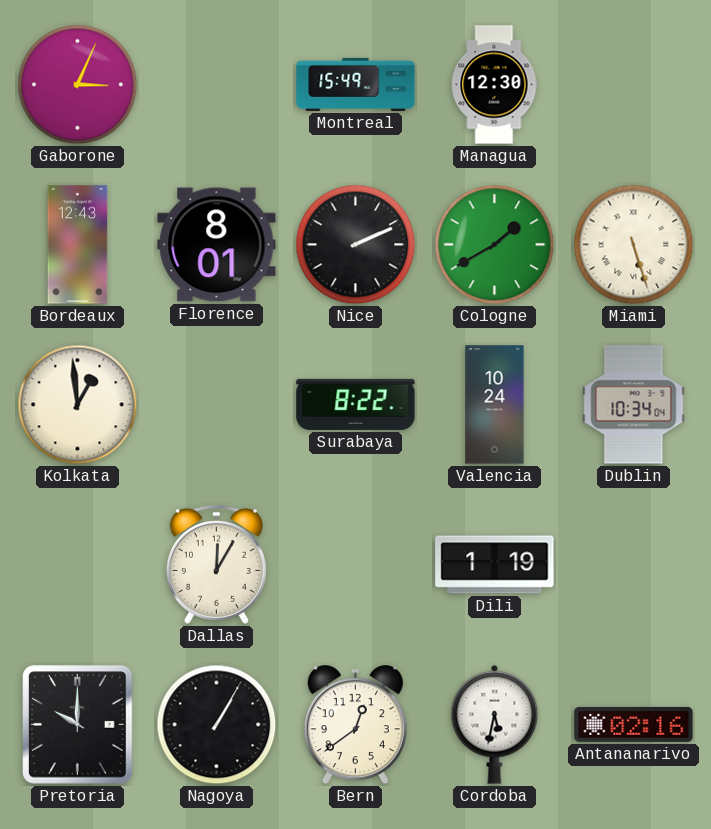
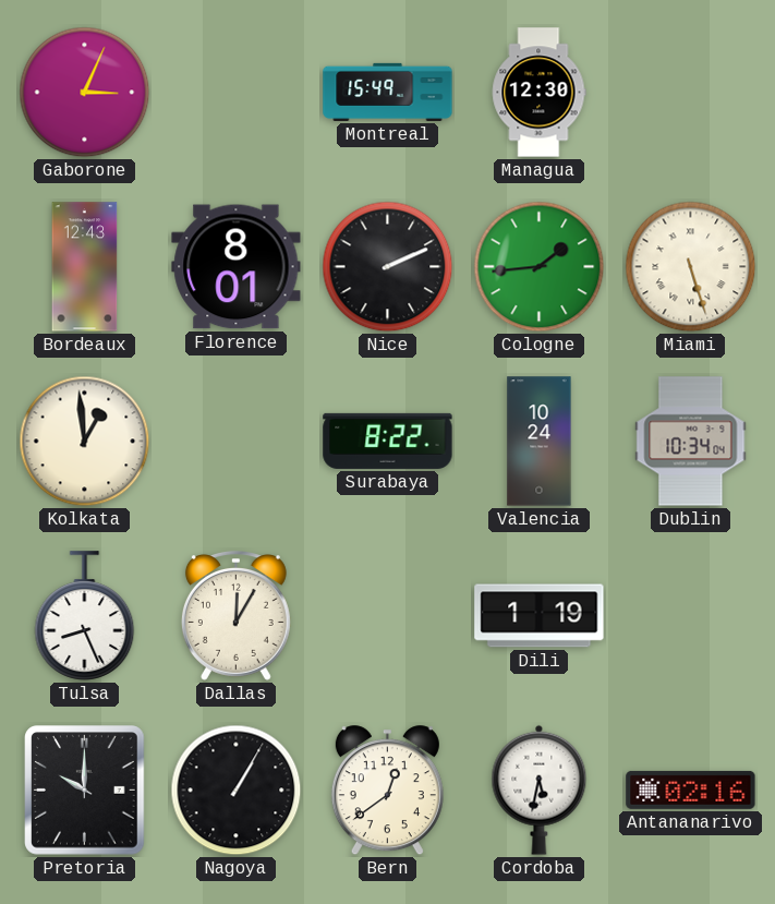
Cologne: 1:40 -> 1:44 (540, 267)
Tulsa: none -> 8:26 (85, 616)
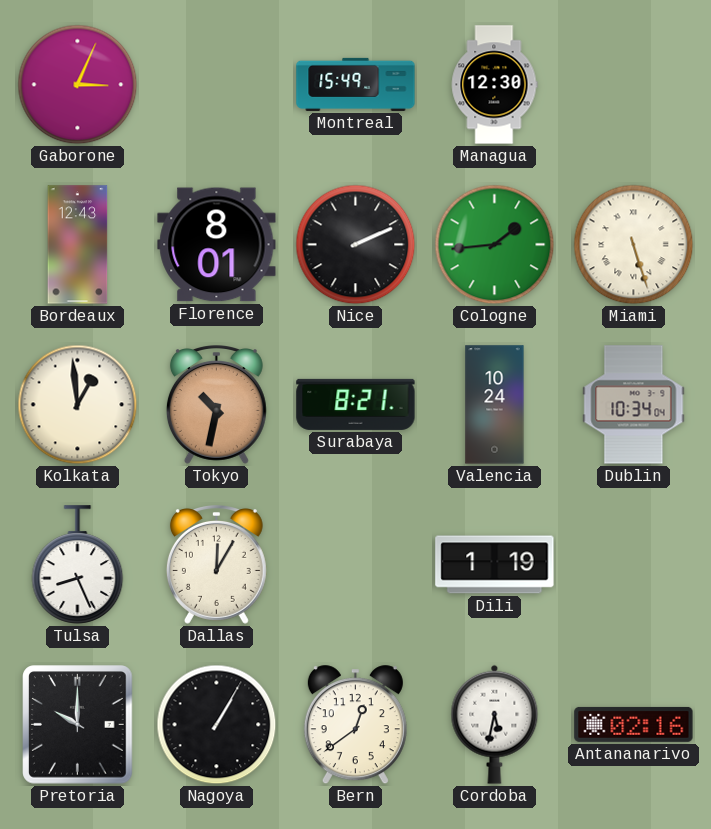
Tokyo: none -> 10:32 (216, 405)
Surabaya: 8:22 -> 8:21 (356, 404)
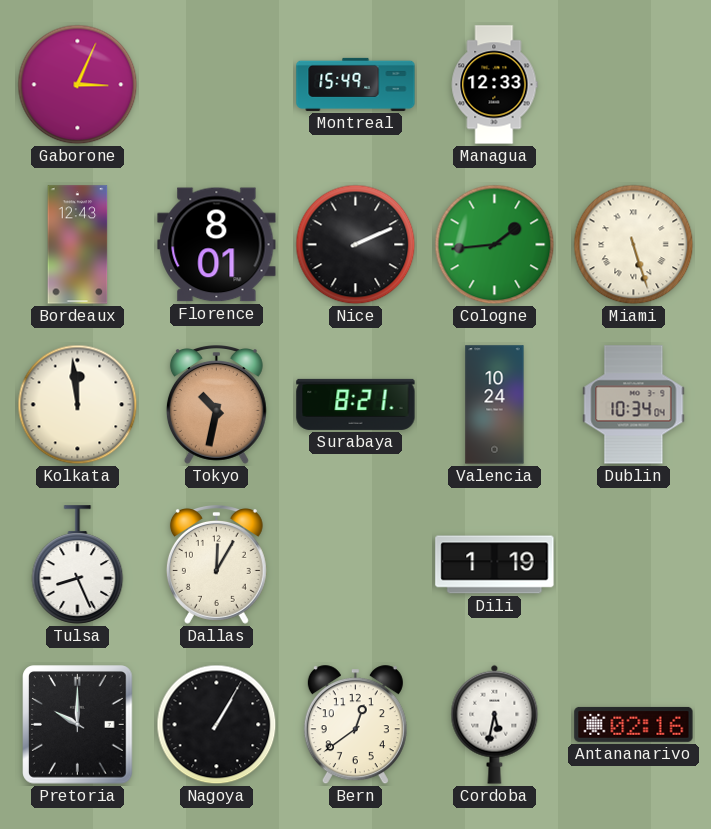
Managua: 12:30 -> 12:33 (494, 85)
Kolkata: 12:59 -> 11:59 (78, 405)
